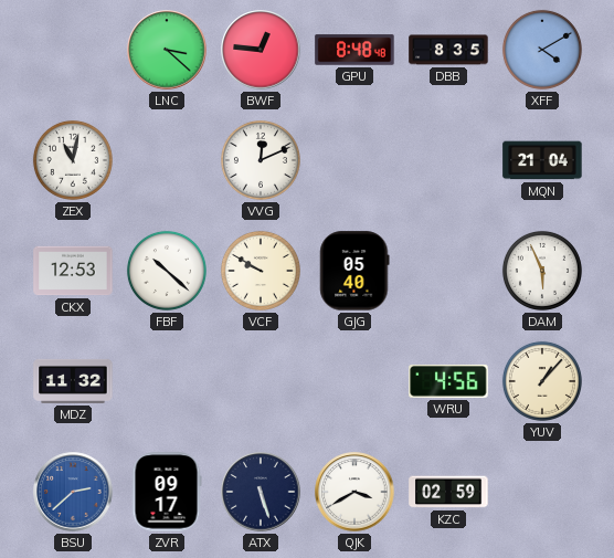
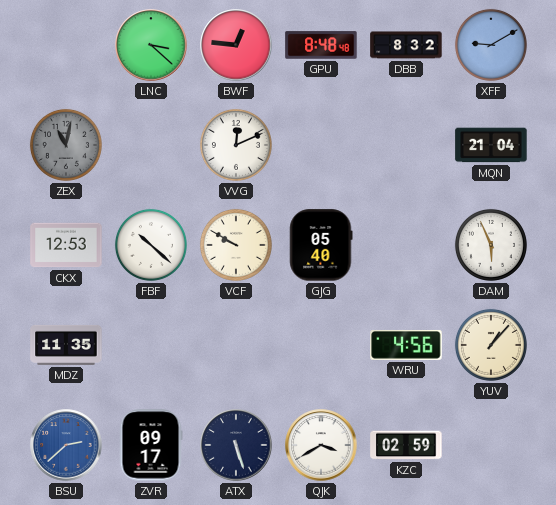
DBB: 8:35 -> 8:32 (406, 45)
XFF: 4:10 -> 9:10 (491, 45)
ZEX dial: white -> grey (66, 145)
MDZ: 11:32 -> 11:35 (66, 345)
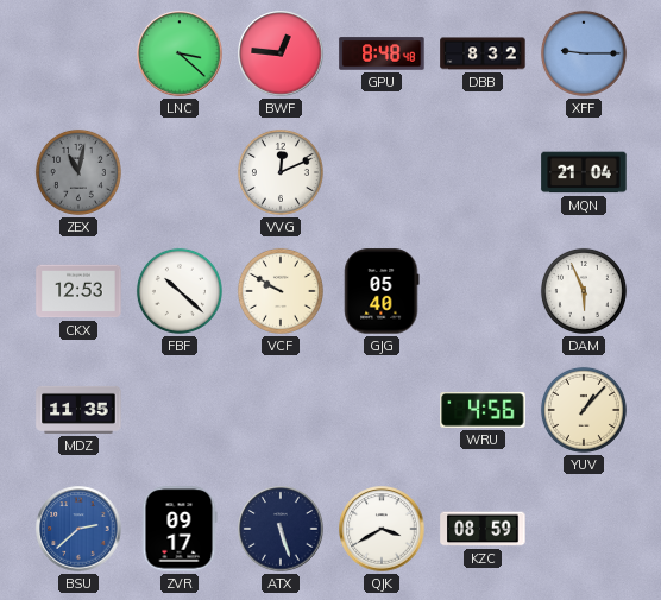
XFF: 9:10 -> 9:15 (584, 53)
KZC: 02:59 -> 08:59 (483, 529)
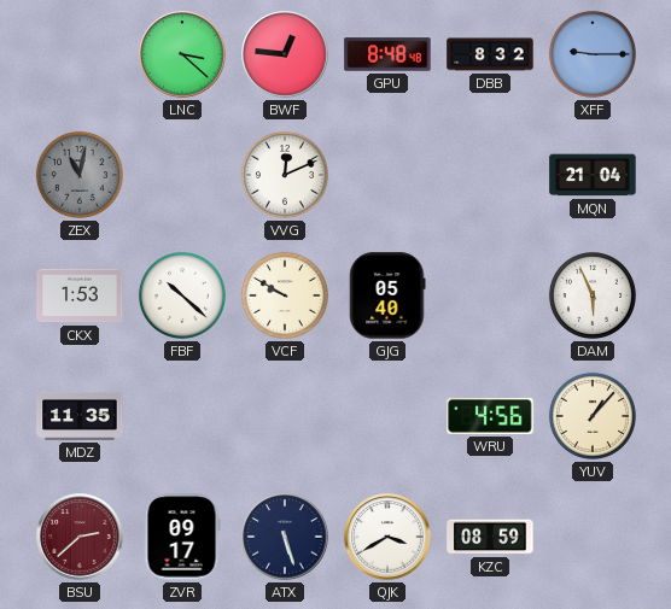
CKX: 12:53 -> 1:53 (80, 295)
BSU dial: blue -> burgundy (80, 537)
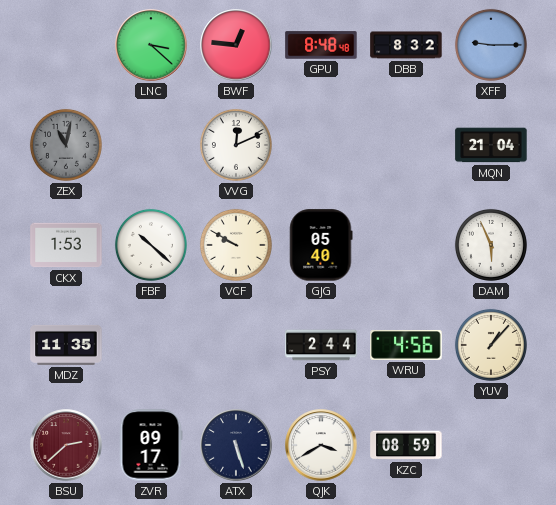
PSY: none -> 2:44 (321, 345)
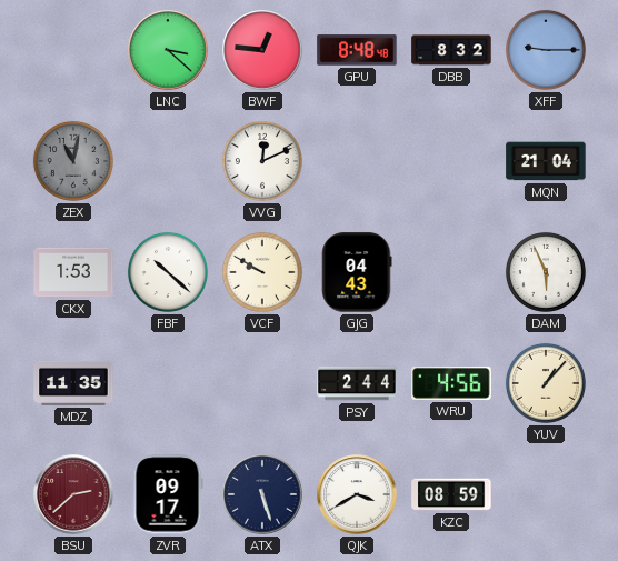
GJG: 05:40 -> 04:43 (357, 272)
